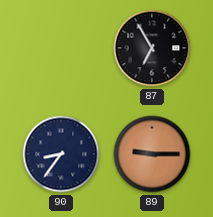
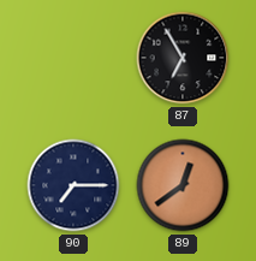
90: 8:36 -> 7:15 (73, 185)
89: 9:15 -> 12:39 (183, 185)
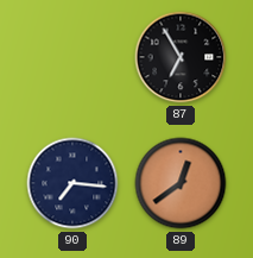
90: 7:15 -> 7:16 (72, 183)
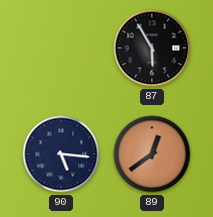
87: 6:55 -> 5:55 (152, 48)
90: 7:16 -> 5:16 (61, 154)
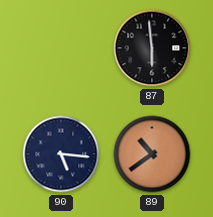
87: 5:55 -> 5:59 (152, 48)
89: 12:39 -> 10:39 (152, 154)
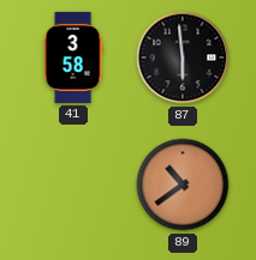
41: none -> 3:58 (73, 58)
90: 5:16 -> none (61, 154)
